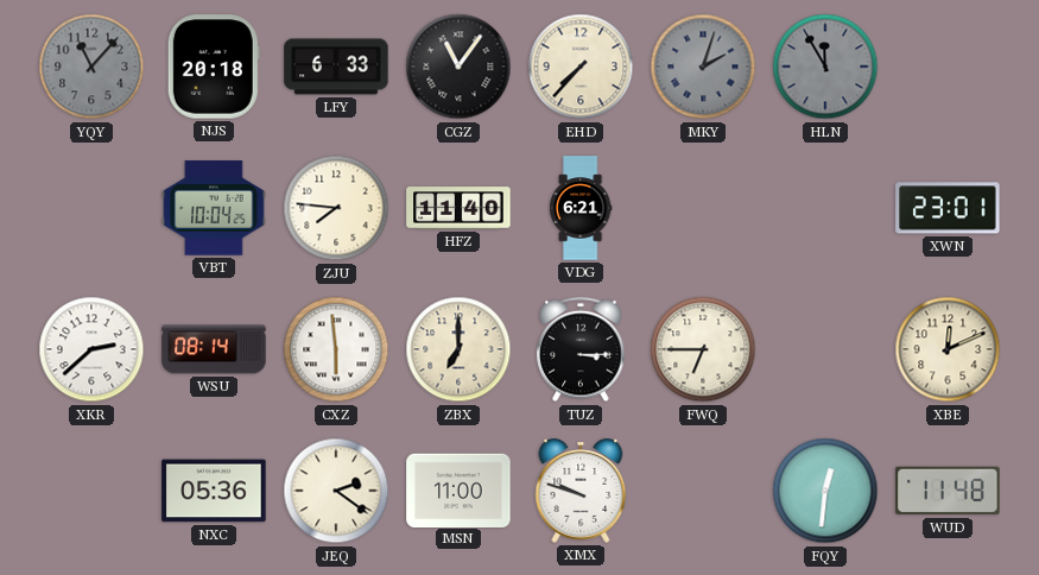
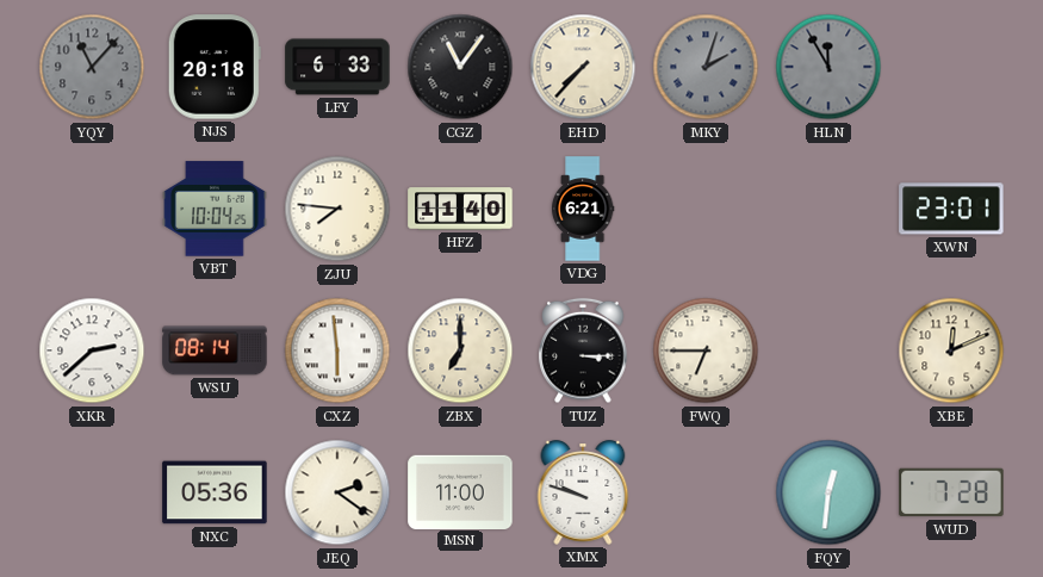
WUD: 11:48 -> 7:28 (951, 492)
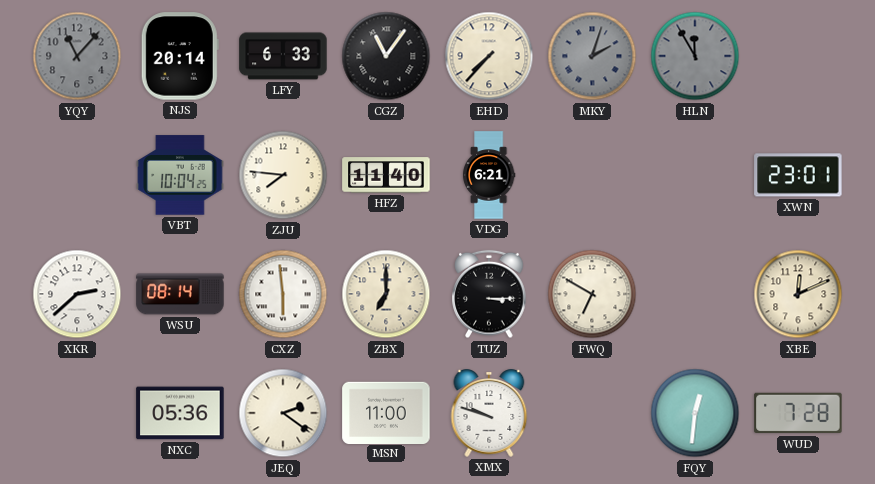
NJS: 20:18 -> 20:14 (180, 56)
FWQ: 6:45 -> 6:50 (592, 294)
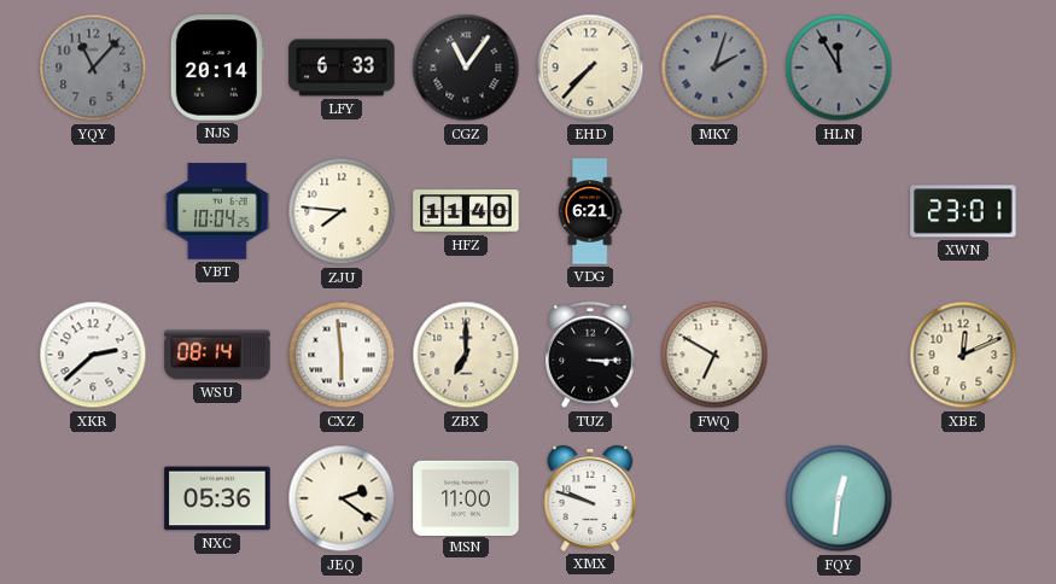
WUD: 7:28 -> none (798, 413)
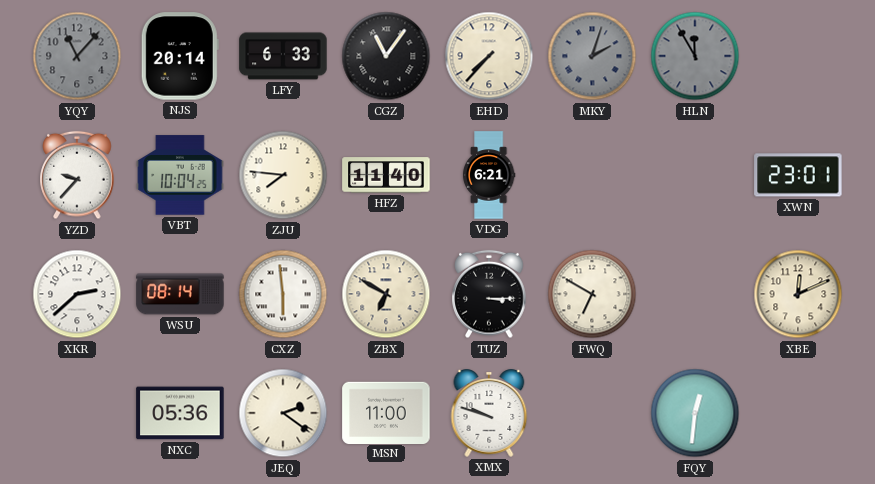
YZD: none -> 9:37 (77, 175)
ZBX: 7:00 -> 6:50 (386, 294)
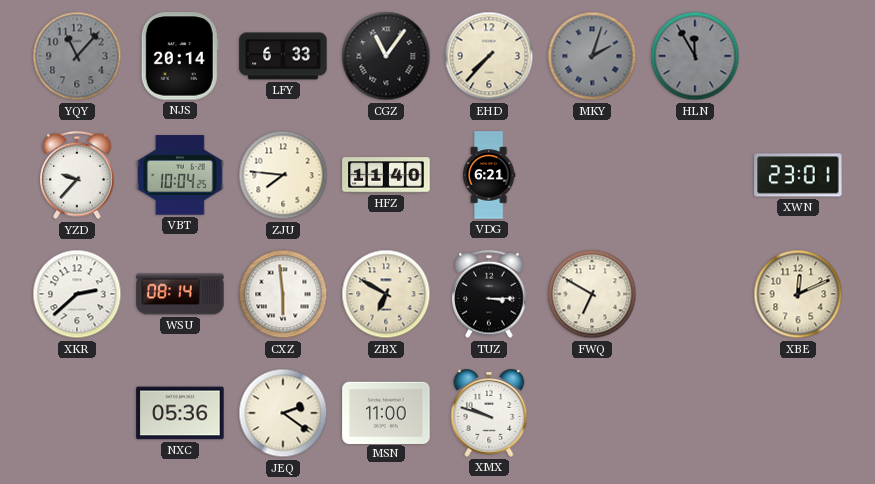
FQY: 12:31 -> none (695, 413)
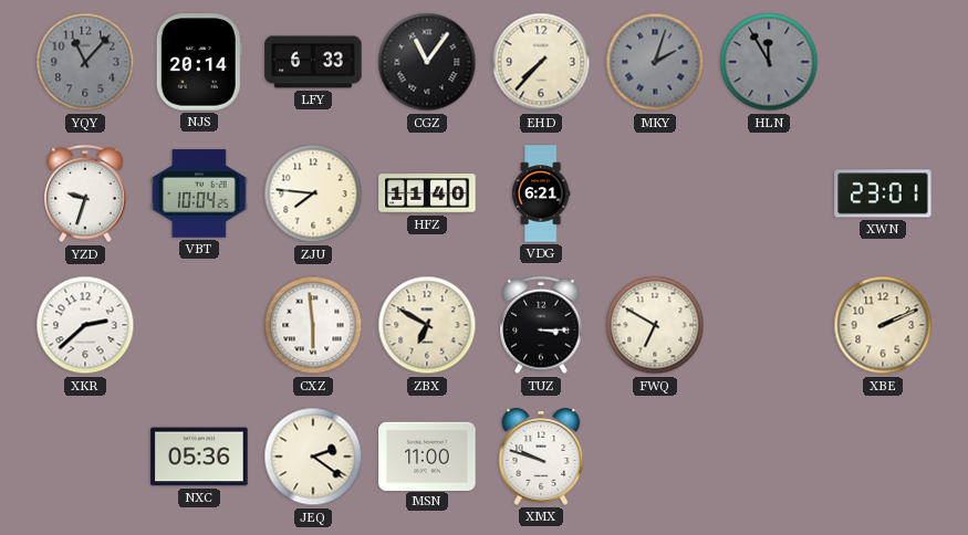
YZD: 9:37 -> 9:33 (85, 193)
WSU: 08:14 -> none (180, 294)
XBE: 12:11 -> 2:11 (883, 325)
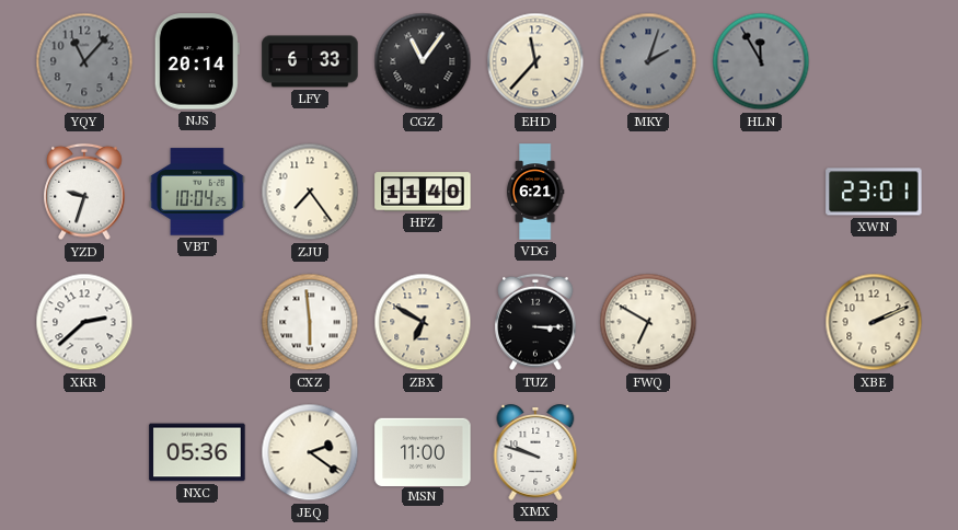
EHD: 7:37 -> 11:37 (535, 61)
ZJU: 7:46 -> 7:24 (310, 192)
